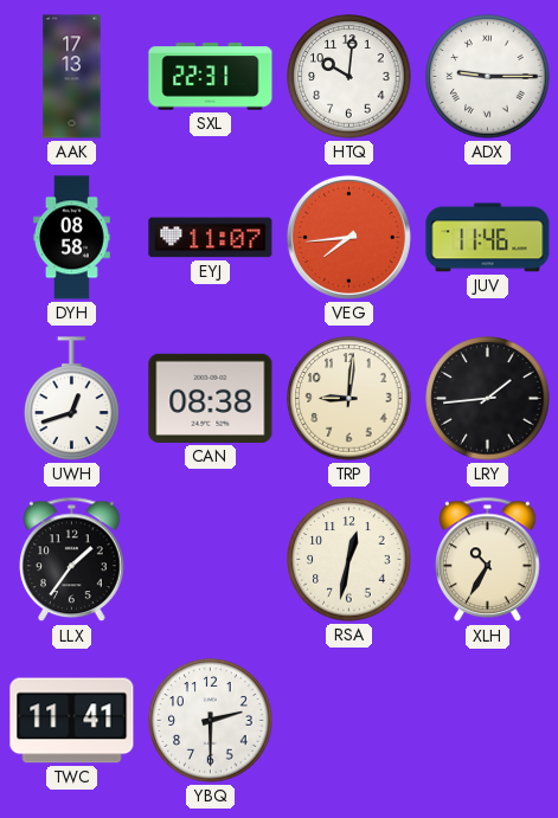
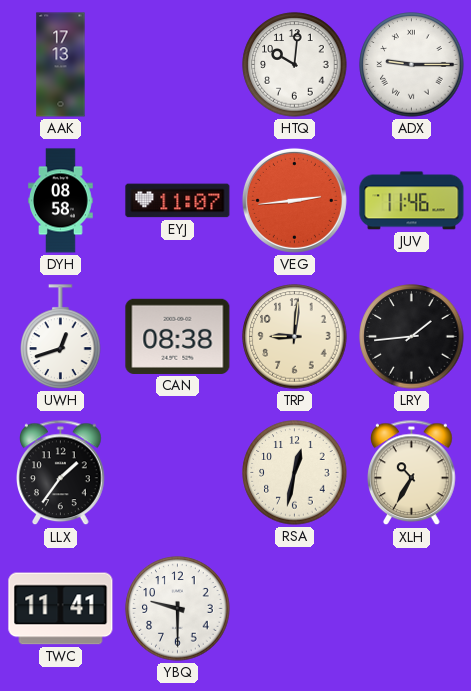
SXL: 22:31 -> none (211, 77)
VEG: 7:44 -> 2:44 (294, 200)
YBQ: 2:30 -> 9:30 (178, 609)
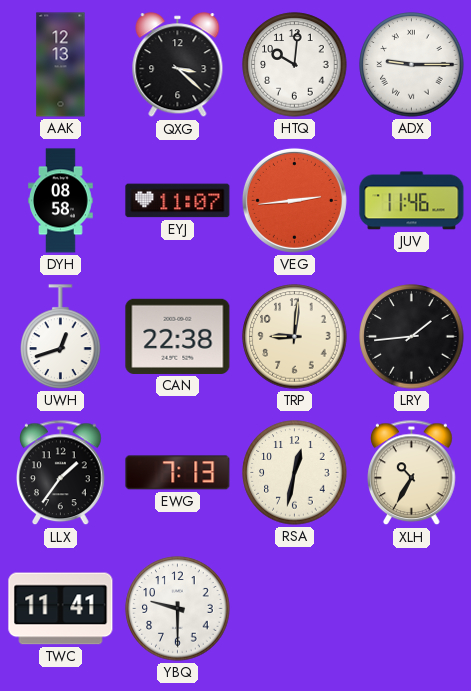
AAK: 17:13 -> 12:13 (61, 65)
QXG: none -> 3:22 (178, 65)
CAN: 08:38 -> 22:38 (178, 336)
EWG: none -> 7:13 (178, 473)
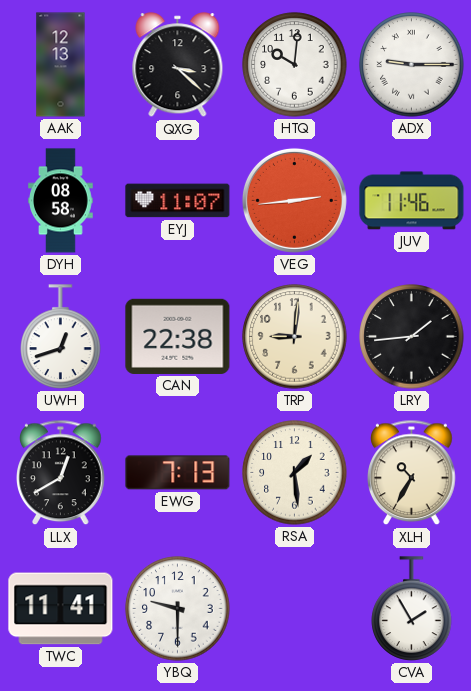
LLX: 1:36 -> 12:40 (61, 473)
RSA: 12:32 -> 1:29 (295, 473)
CVA: none -> 1:55 (412, 609)
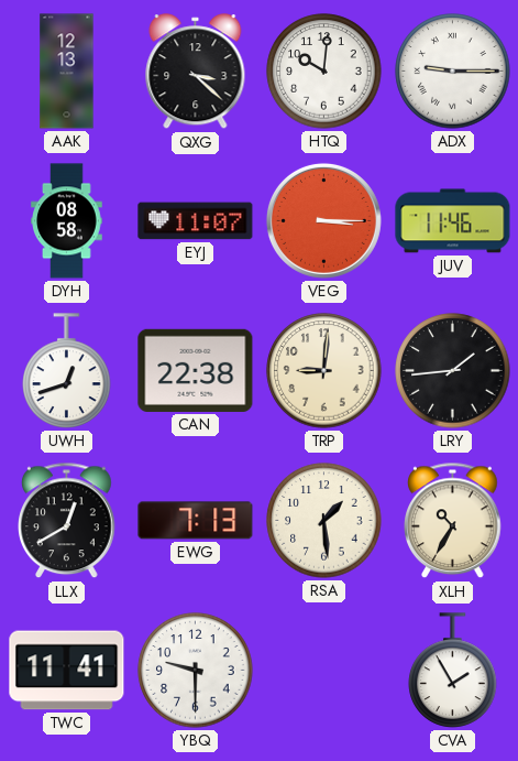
VEG: 2:44 -> 3:15 (323, 220)
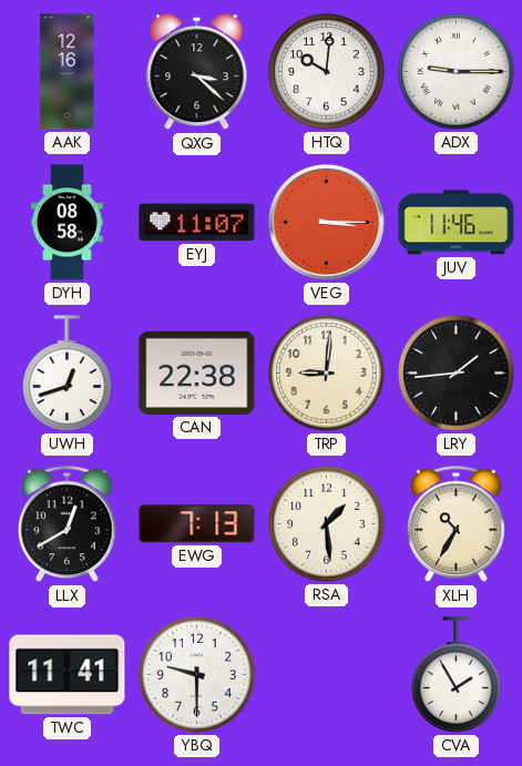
AAK: 12:13 -> 12:16 (68, 72)
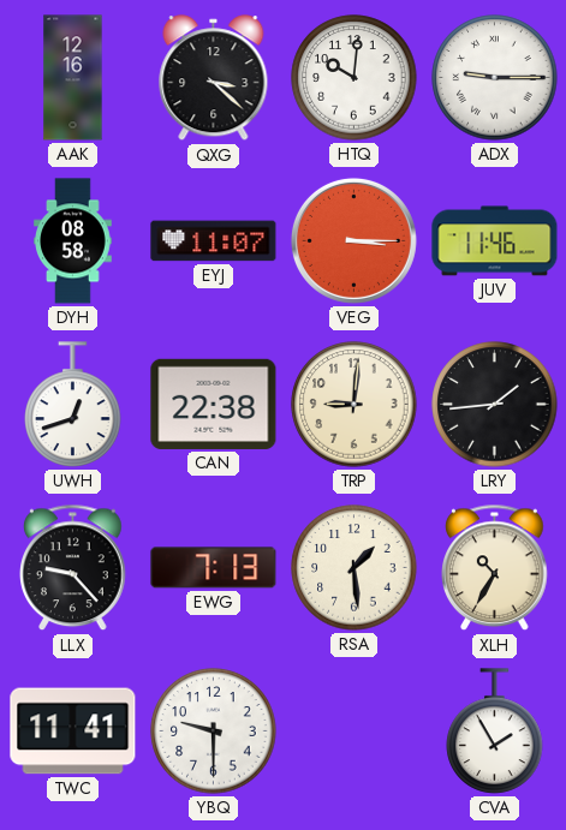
LLX: 12:40 -> 9:23 (73, 568)
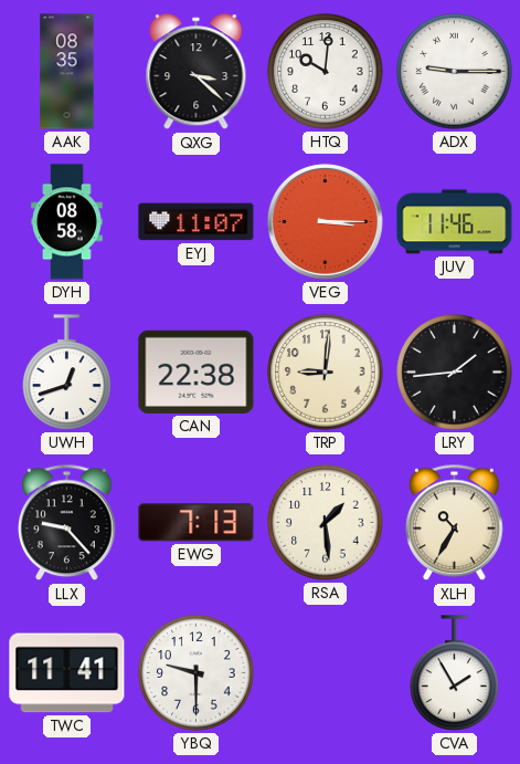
AAK: 12:16 -> 08:35 (67, 72)
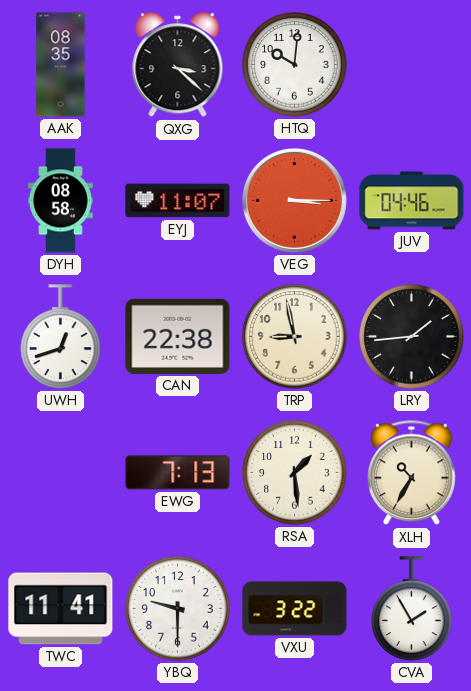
ADX: 9:15 -> none (455, 72)
JUV: 11:46 -> 04:46 (412, 201)
TRP: 9:01 -> 8:58 (295, 337)
LLX: 9:23 -> none (67, 523)
VXU: none -> 3:22 (295, 609)
